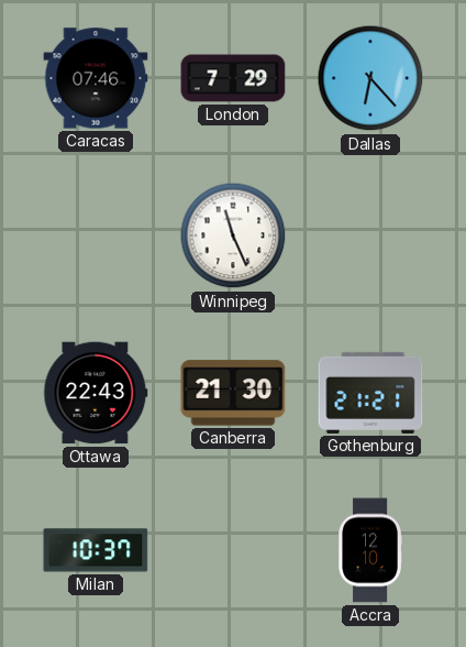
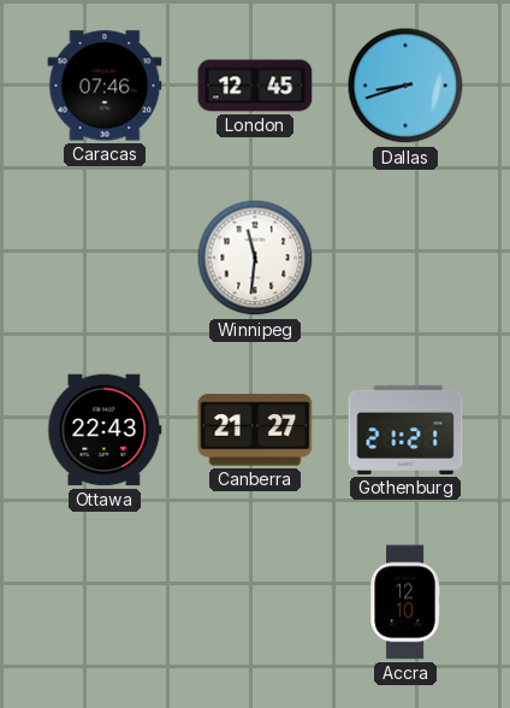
London: 7:29 -> 12:45 (255, 85)
Dallas: 6:23 -> 8:42 (405, 85)
Winnipeg: 11:26 -> 11:31 (255, 258)
Canberra: 21:30 -> 21:27 (255, 430)
Milan: 10:37 -> none (96, 550)
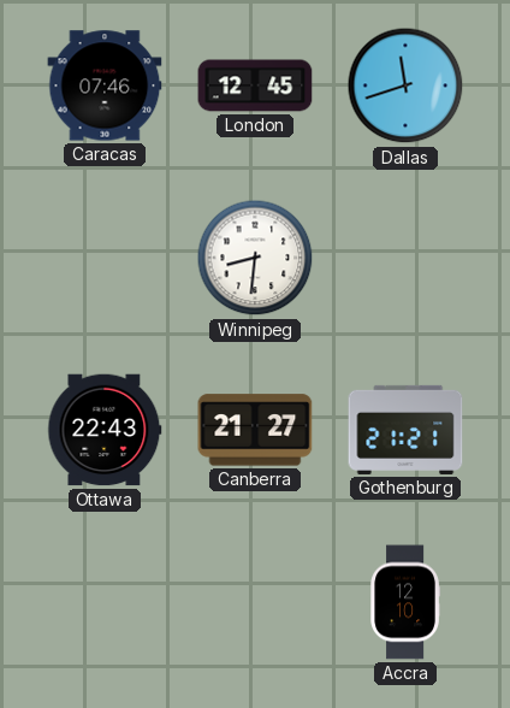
Dallas: 8:42 -> 11:42 (405, 85)
Winnipeg: 11:31 -> 8:31 (255, 258)
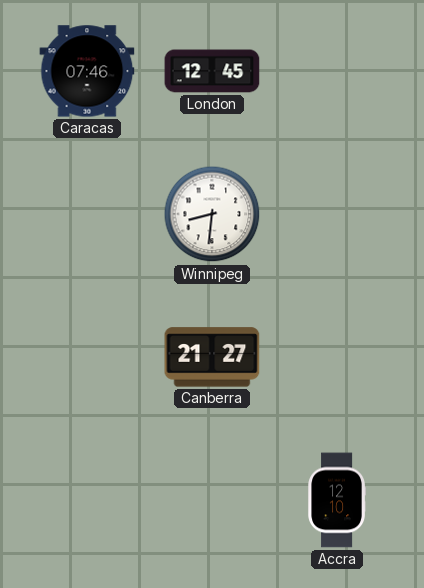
Dallas: 11:42 -> none (405, 85)
Ottawa: 22:43 -> none (105, 430)
Gothenburg: 21:21 -> none (405, 430)
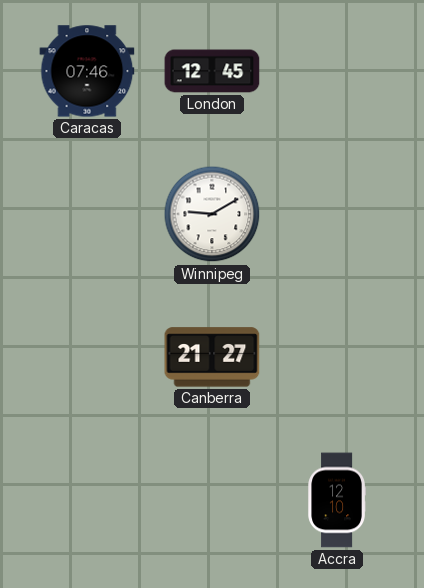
Winnipeg: 8:31 -> 9:10 (212, 214)
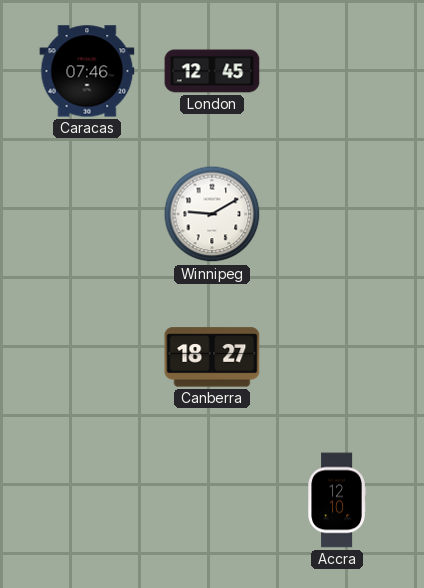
Canberra: 21:27 -> 18:27 (212, 357)
